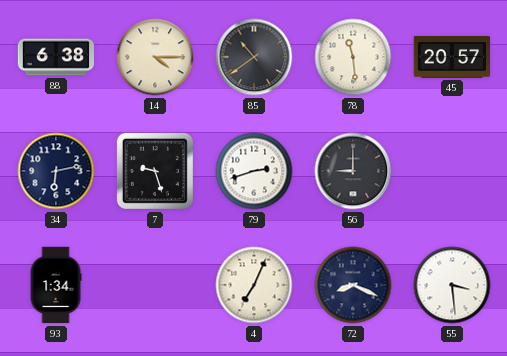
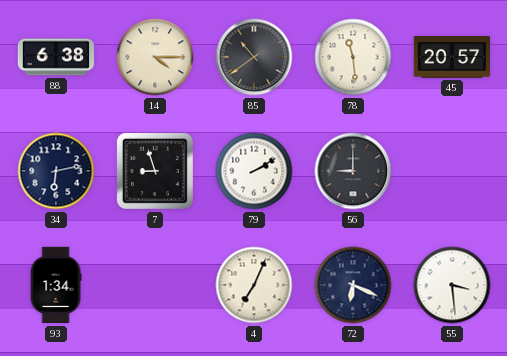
7: 9:27 -> 8:57 (155, 171)
79: 2:42 -> 2:10 (254, 171)
72: 8:19 -> 6:19 (353, 285)
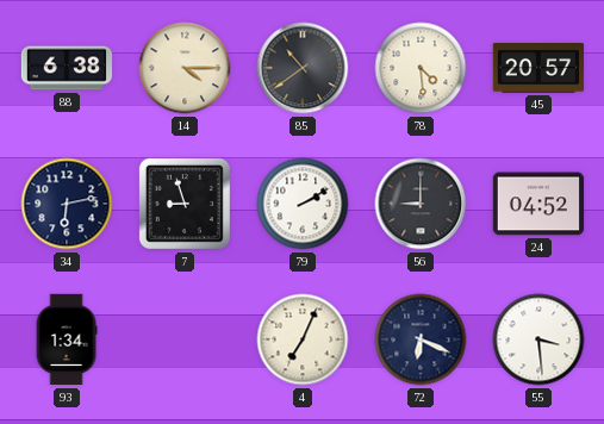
78: 11:29 -> 4:29 (421, 68)
24: none -> 04:52 (538, 204)
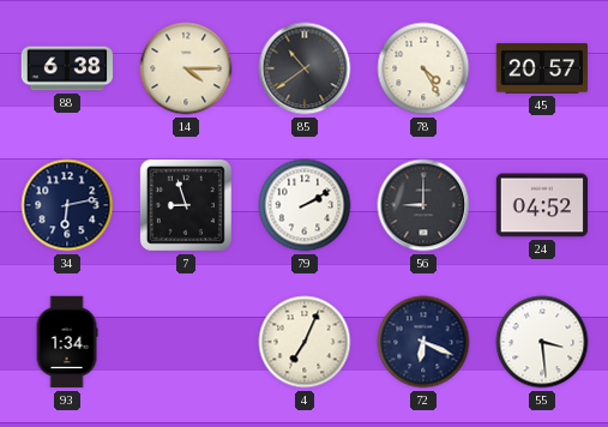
78: 4:29 -> 4:25 (423, 68)
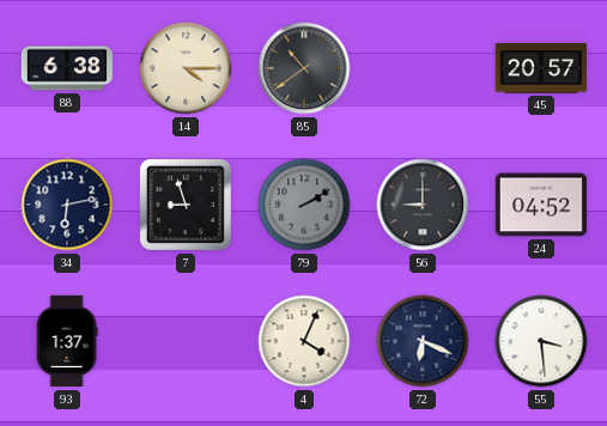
78: 4:25 -> none (423, 68)
79 dial: white -> grey (304, 205)
93: 1:34 -> 1:37 (67, 341)
4: 7:04 -> 4:04 (304, 341)
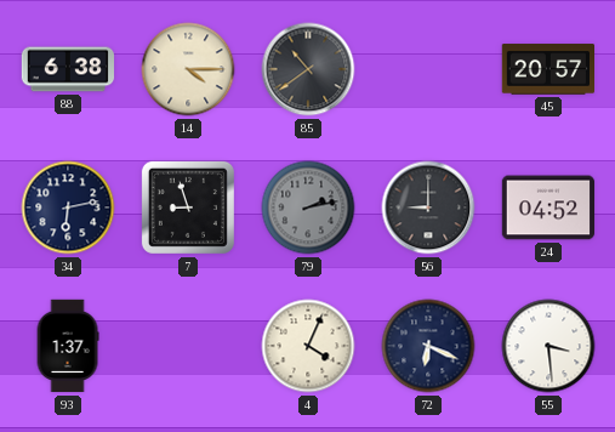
79: 2:10 -> 2:13 (308, 208)
